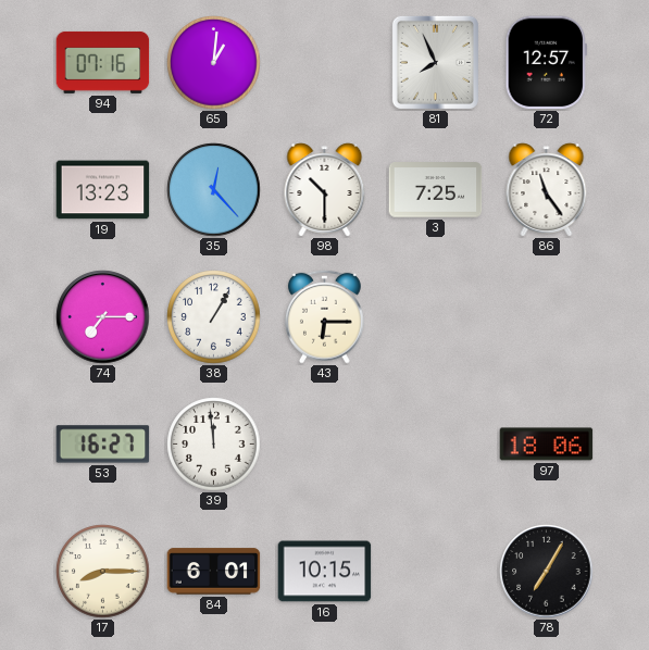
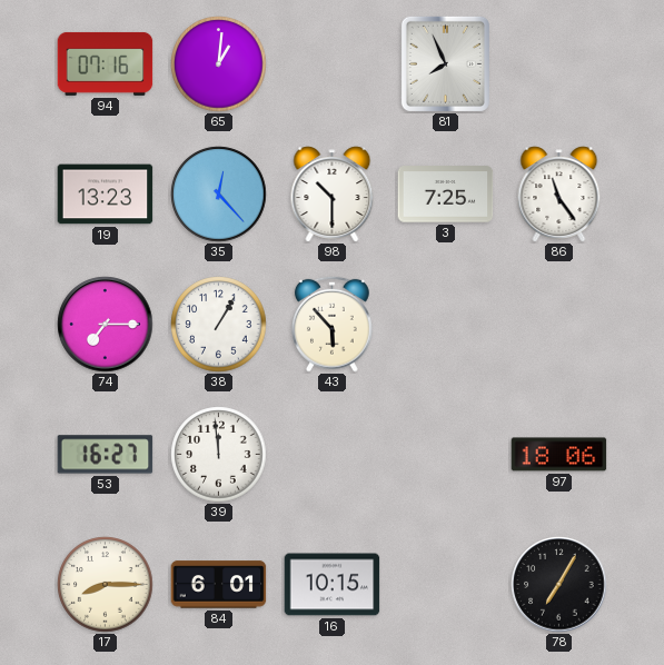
72: 12:57 -> none (546, 63)
43: 6:15 -> 5:53 (331, 324)
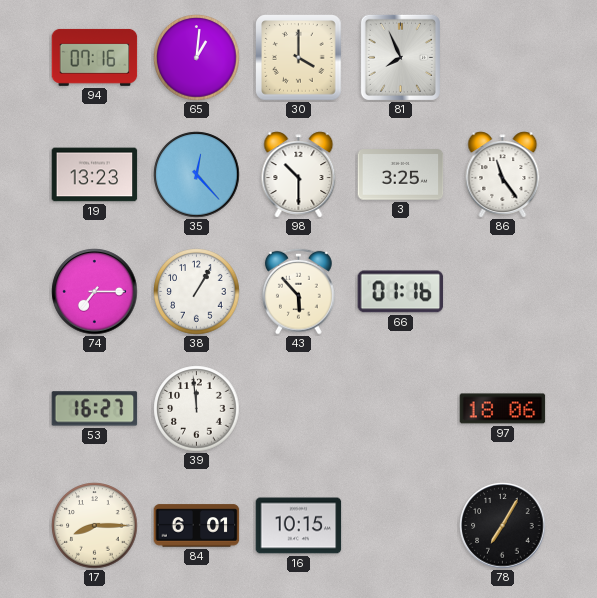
30: none -> 4:00 (299, 58)
3: 7:25 -> 3:25 (401, 175)
66: none -> 01:16 (401, 292)
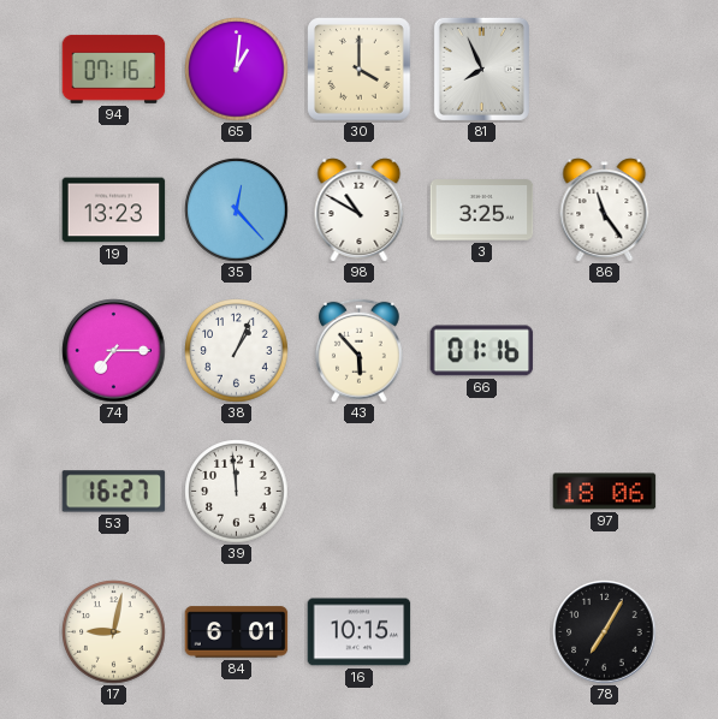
98: 10:30 -> 10:50 (360, 210)
38: 1:05 -> 1:04 (237, 351)
17: 8:15 -> 9:02 (114, 632)
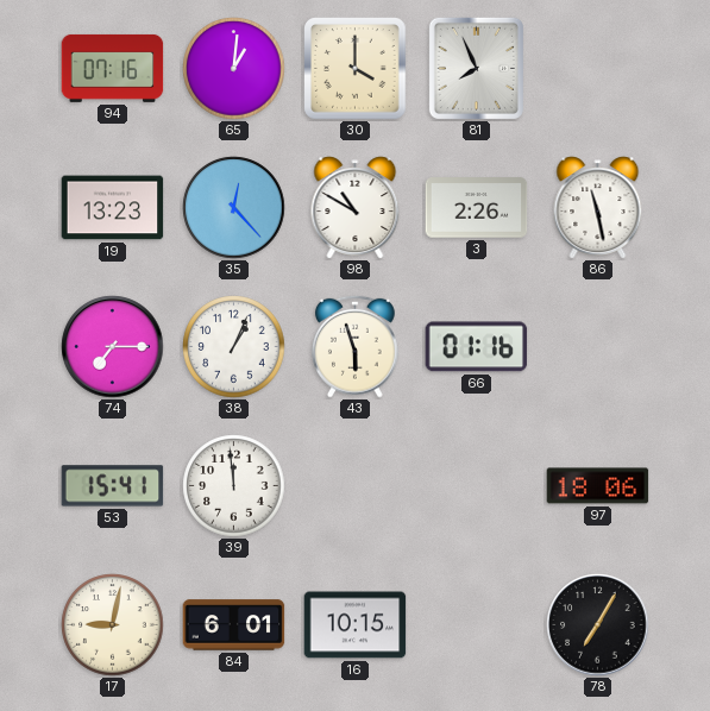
3: 3:25 -> 2:26 (477, 208)
86: 11:24 -> 11:28 (598, 208)
43: 5:53 -> 5:57 (354, 346)
53: 16:27 -> 15:41 (113, 486)
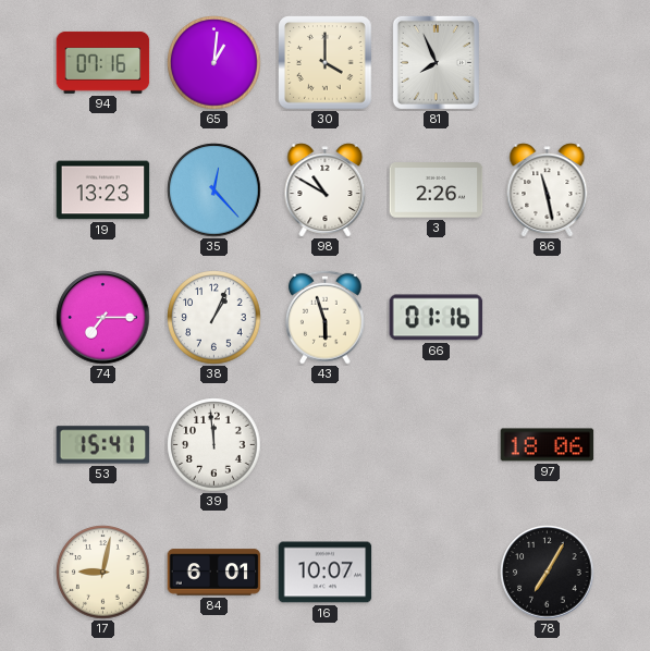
16: 10:15 -> 10:07 (326, 573)
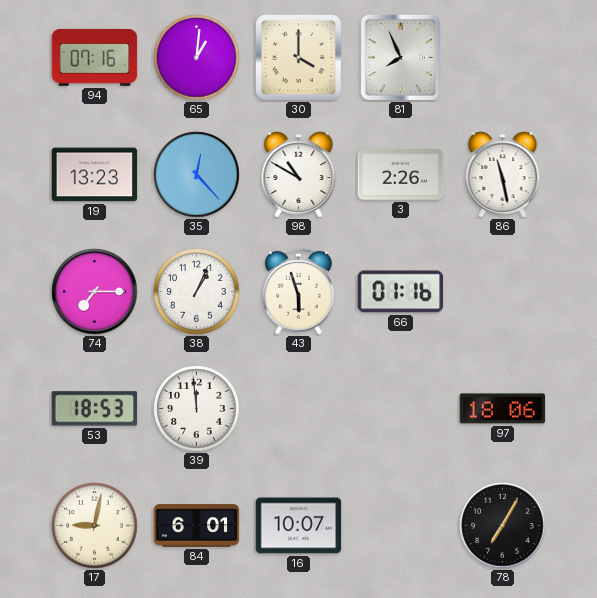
53: 15:41 -> 18:53 (95, 409)
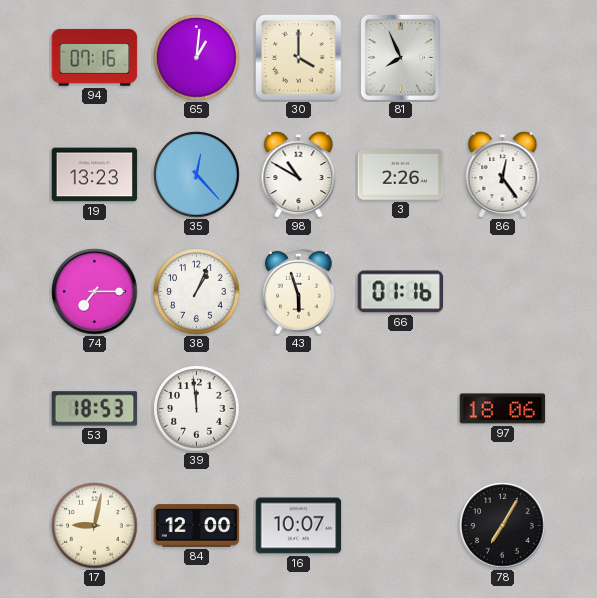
86: 11:28 -> 12:24 (503, 175)
84: 6:01 -> 12:00 (197, 526)
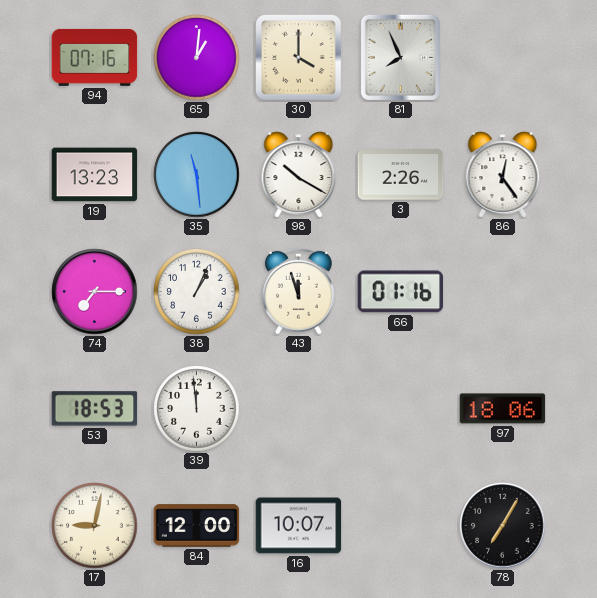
35: 12:23 -> 11:29 (197, 175)
98: 10:50 -> 10:20 (299, 175)
43: 5:57 -> 11:57 (298, 291)
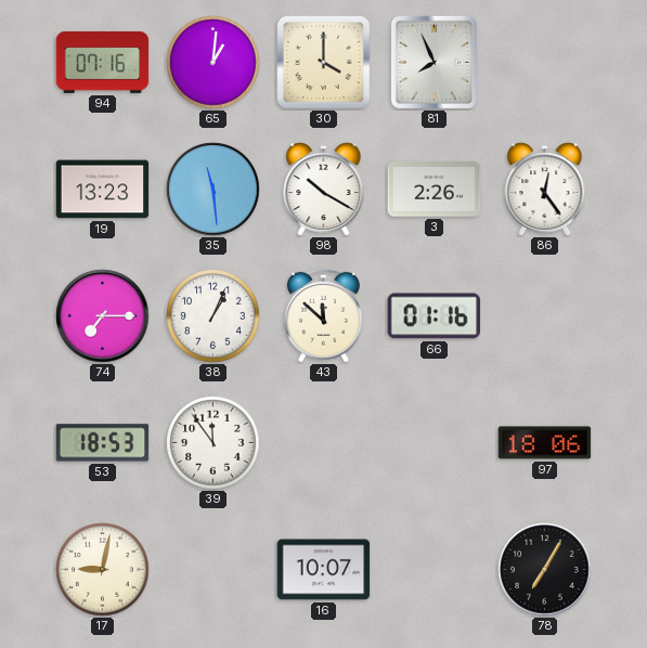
43: 11:57 -> 11:52 (323, 315)
39: 11:59 -> 11:54 (213, 443)
84: 12:00 -> none (197, 526)
